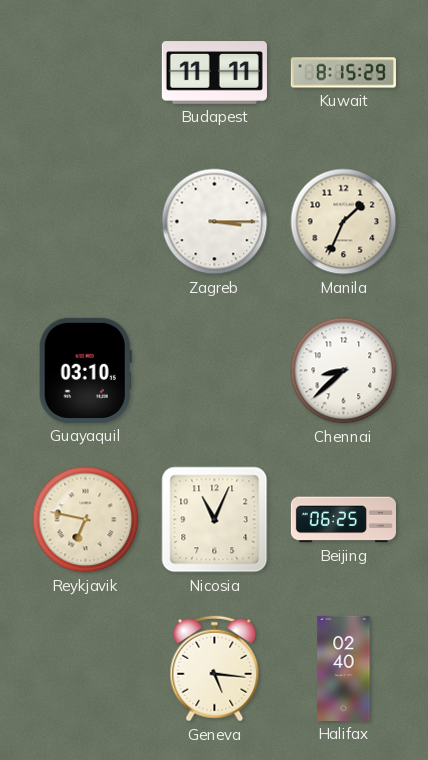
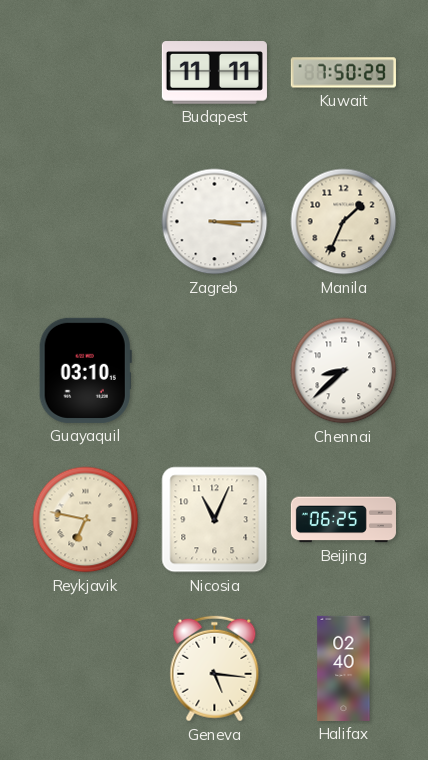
Kuwait: 8:15 -> 7:50 (343, 73)
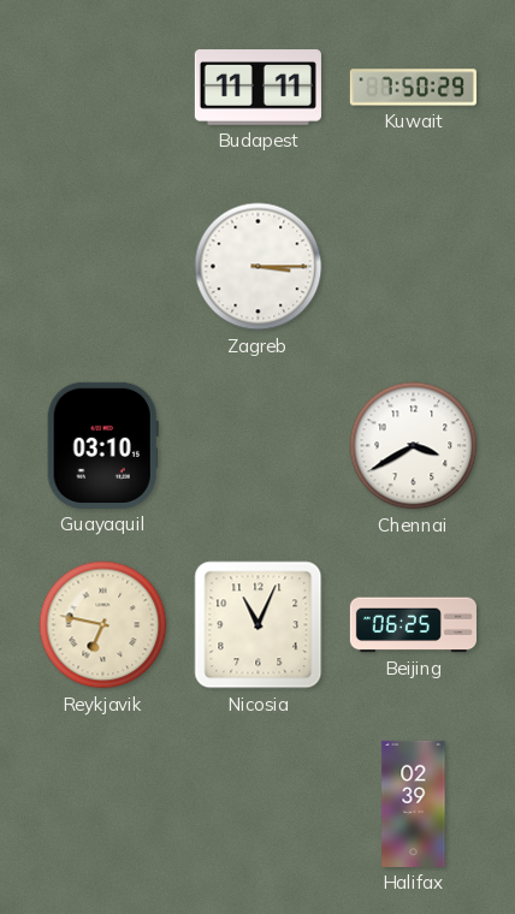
Manila: 1:34 -> none (344, 222)
Chennai: 8:38 -> 3:40 (414, 446)
Geneva: 5:16 -> none (215, 669)
Halifax: 02:40 -> 02:39 (414, 803)
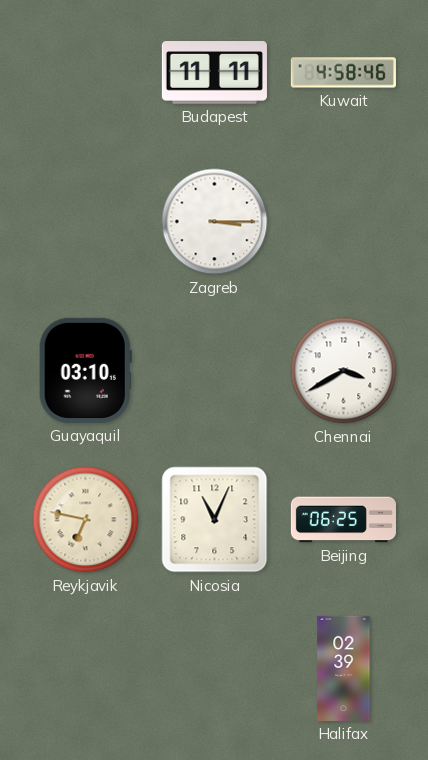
Kuwait: 7:50 -> 4:58 (343, 73)
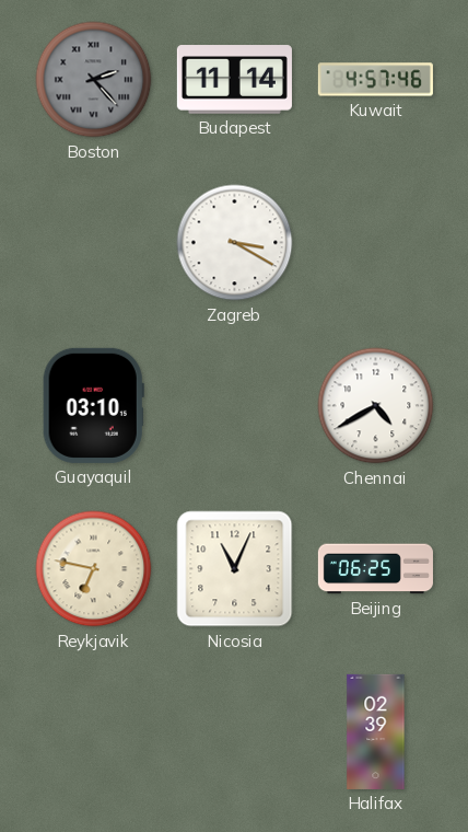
Boston: none -> 2:23 (94, 80)
Budapest: 11:11 -> 11:14 (234, 80)
Kuwait: 4:58 -> 4:57 (375, 80)
Zagreb: 3:15 -> 3:20 (235, 243)
Chennai: 3:40 -> 4:40 (376, 406)
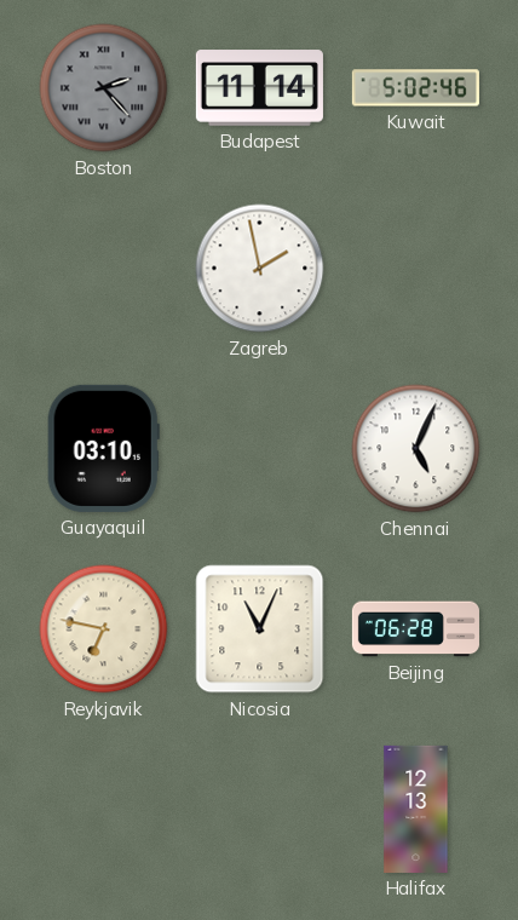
Kuwait: 4:57 -> 5:02 (415, 88)
Zagreb: 3:20 -> 1:58 (260, 269)
Chennai: 4:40 -> 5:04 (416, 449)
Beijing: 06:25 -> 06:28 (415, 629)
Halifax: 02:39 -> 12:13 (416, 809)
